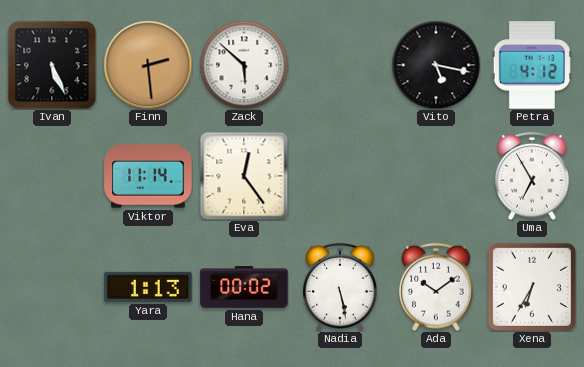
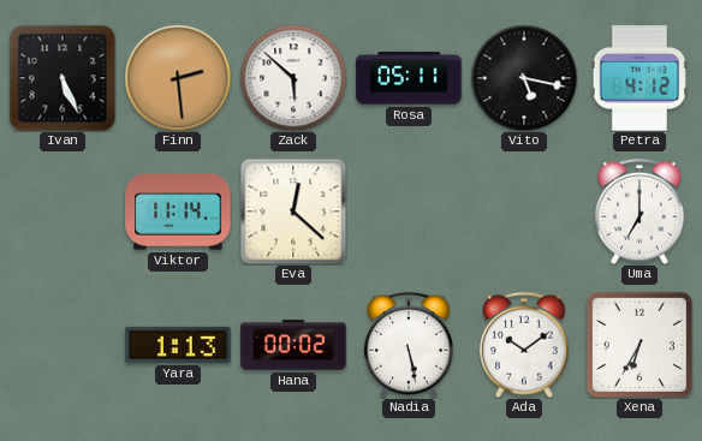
Rosa: none -> 05:11 (409, 78)
Eva: 12:24 -> 12:22 (293, 211)
Uma: 6:55 -> 7:00 (639, 211)
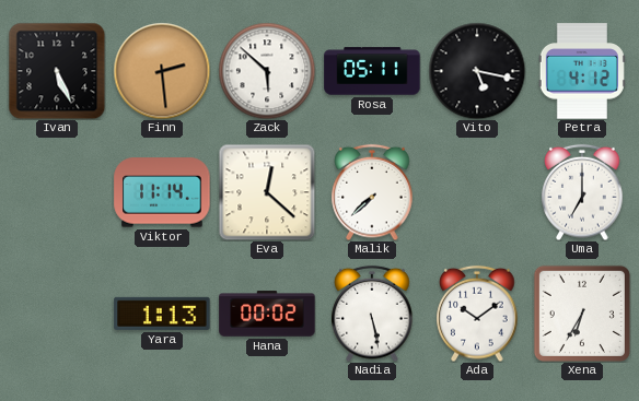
Malik: none -> 7:38 (372, 192)
